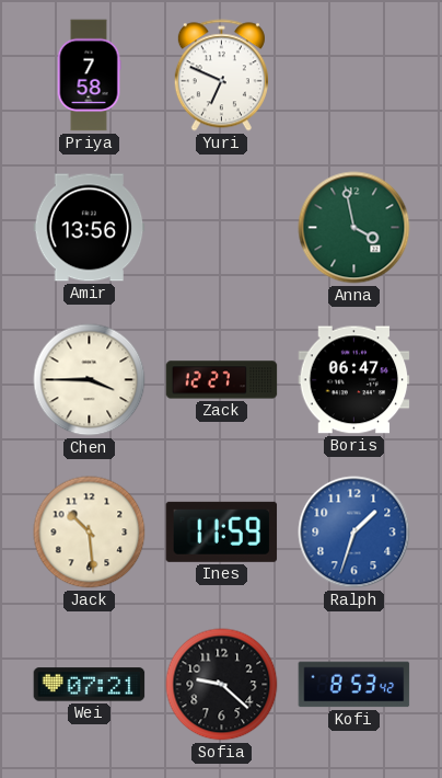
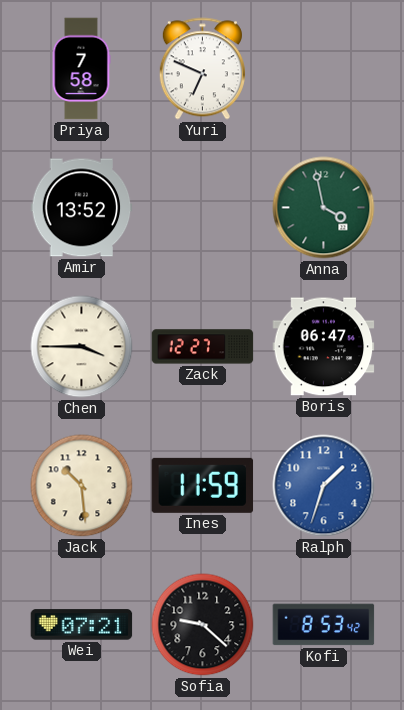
Amir: 13:56 -> 13:52 (82, 208)
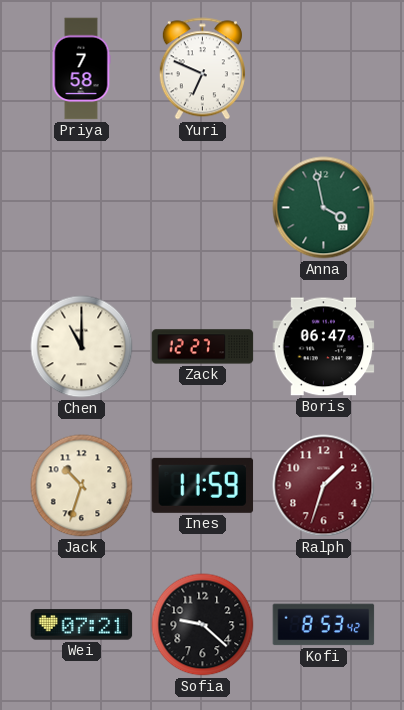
Amir: 13:52 -> none (82, 208)
Chen: 3:45 -> 11:00 (82, 347)
Jack: 10:29 -> 10:33 (82, 486)
Ralph dial: blue -> burgundy (324, 486)
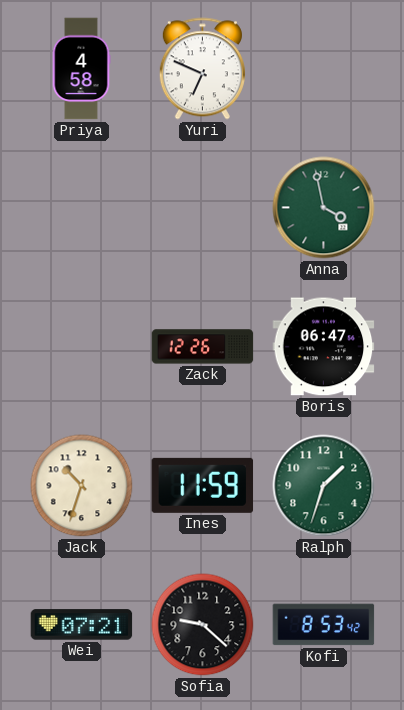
Priya: 7:58 -> 4:58 (81, 69)
Chen: 11:00 -> none (82, 347)
Zack: 12:27 -> 12:26 (203, 347)
Ralph dial: burgundy -> green (324, 486)
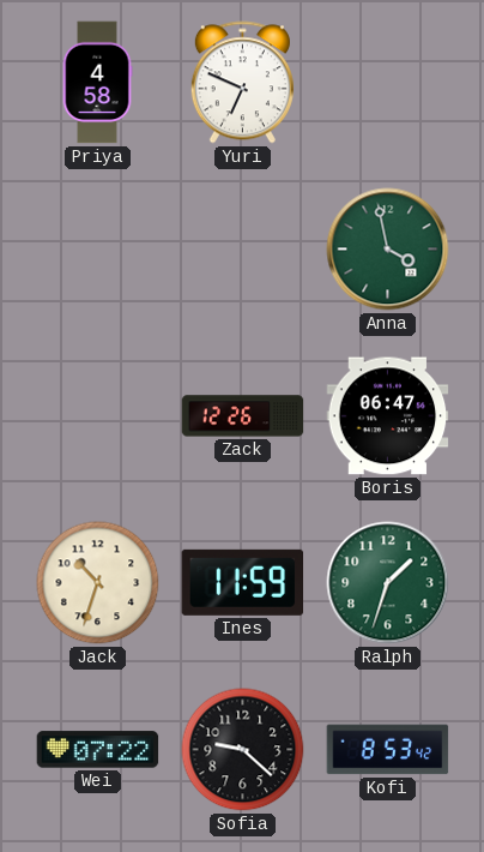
Wei: 07:21 -> 07:22 (98, 750)
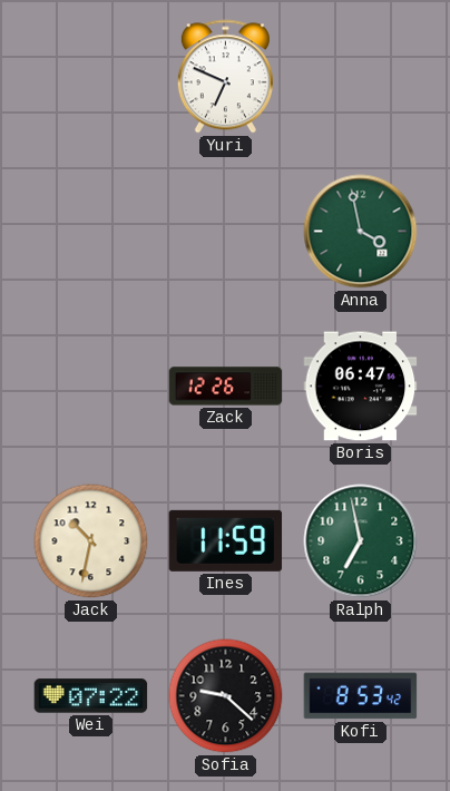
Priya: 4:58 -> none (97, 83)
Jack: 10:33 -> 10:32 (91, 541)
Ralph: 1:33 -> 6:58 (361, 541)
